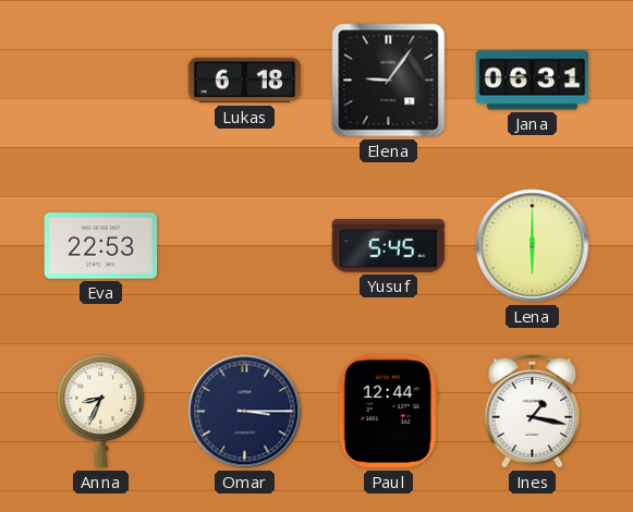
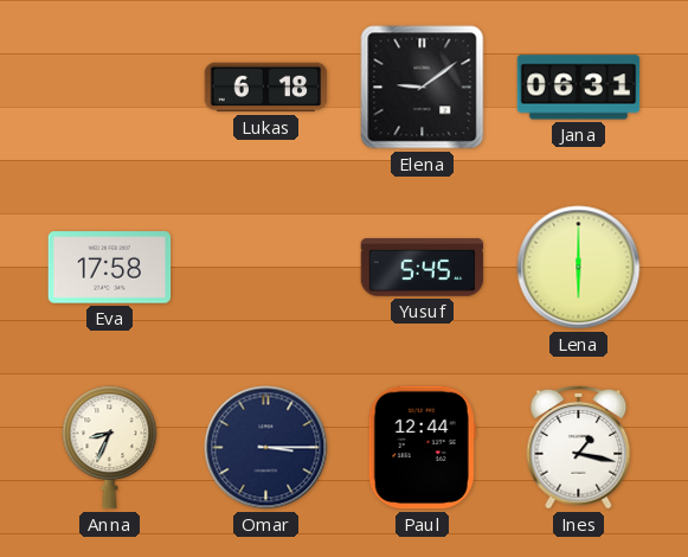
Elena: 9:06 -> 9:09 (423, 88)
Eva: 22:53 -> 17:58 (110, 268)
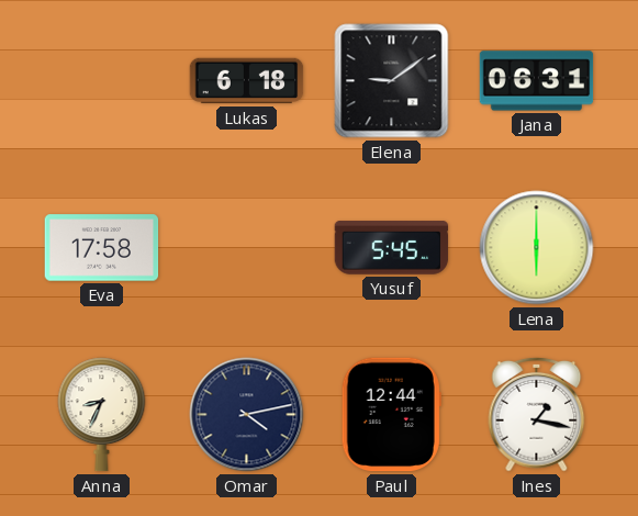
Omar: 3:15 -> 4:13 (247, 415)
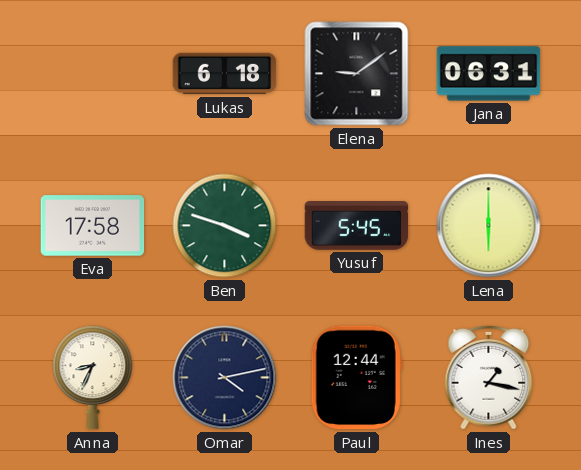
Ben: none -> 3:48 (225, 226)
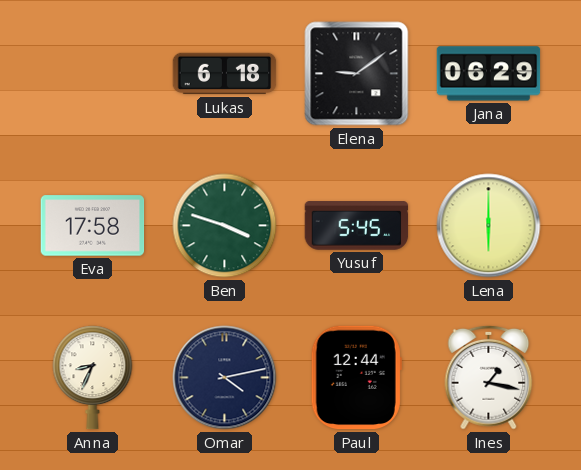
Jana: 06:31 -> 06:29 (489, 74)
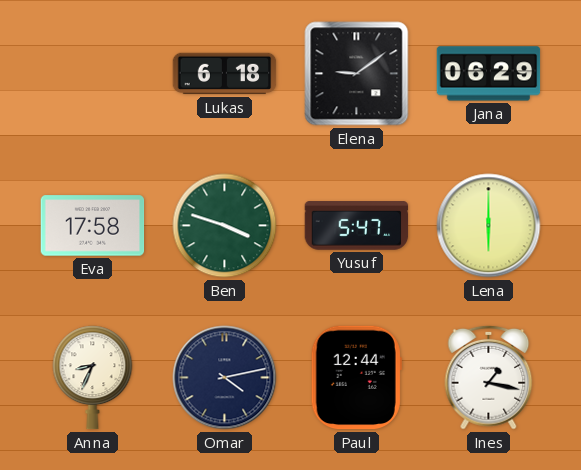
Yusuf: 5:45 -> 5:47 (357, 226)
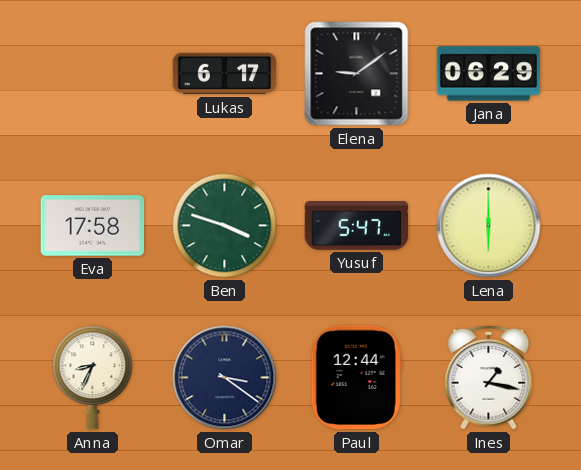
Lukas: 6:18 -> 6:17 (225, 74)
Omar: 4:13 -> 3:21 (225, 378)
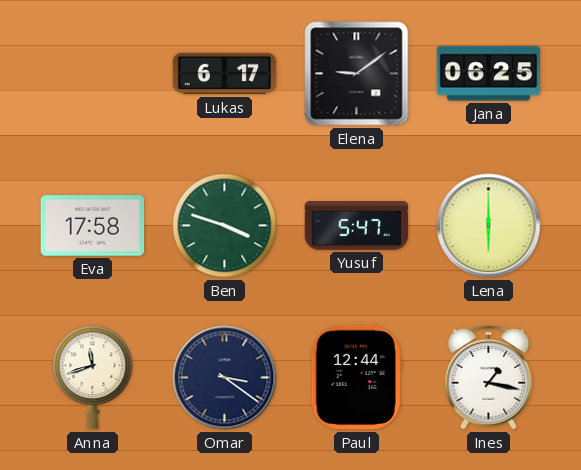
Jana: 06:29 -> 06:25 (489, 74)
Anna: 8:34 -> 11:42 (93, 378)
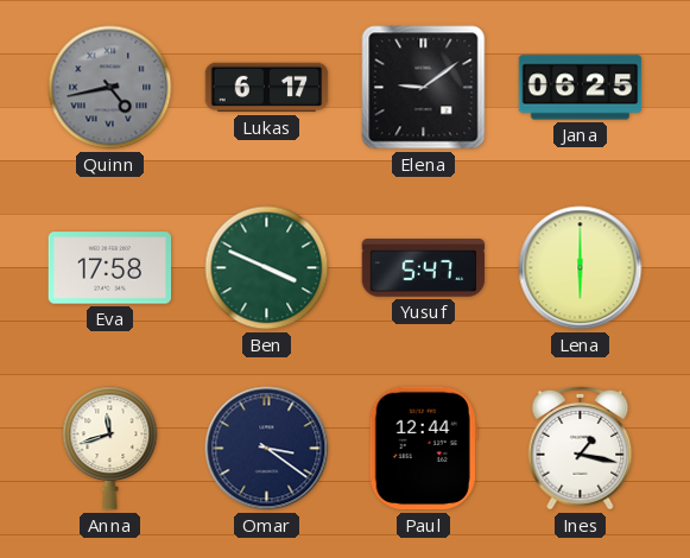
Quinn: none -> 4:43 (110, 88)
Ben: 3:48 -> 3:49 (267, 268)
